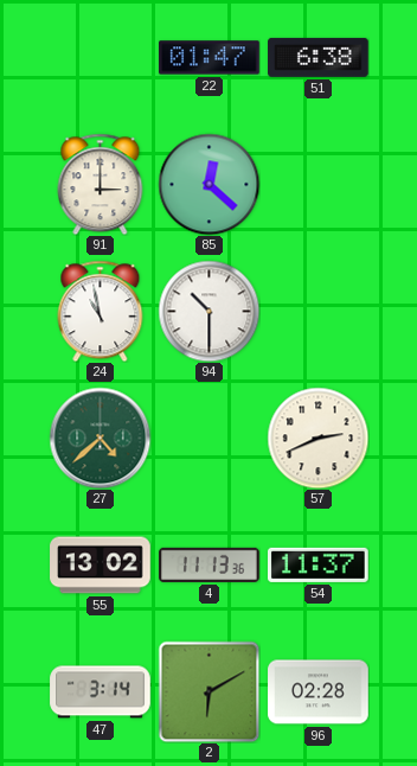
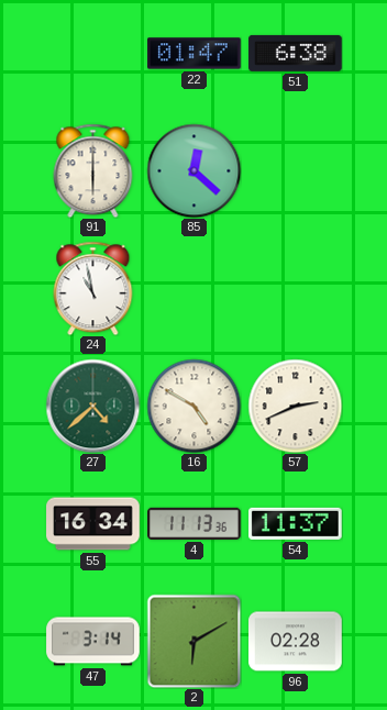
91: 3:00 -> 6:00 (93, 170)
94: 10:30 -> none (208, 311)
16: none -> 4:50 (193, 406)
55: 13:02 -> 16:34 (93, 524)
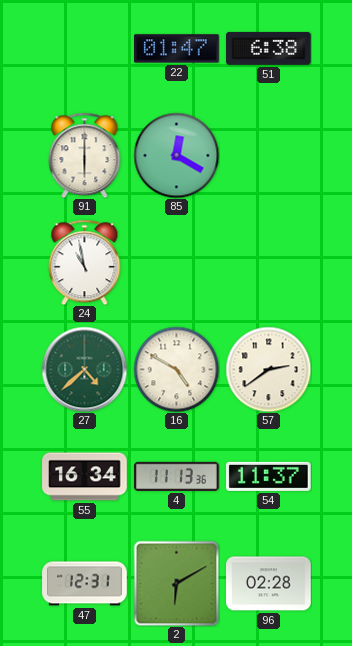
85: 12:22 -> 12:20 (176, 155)
57: 2:41 -> 2:39 (268, 369)
47: 3:14 -> 12:31 (85, 584)
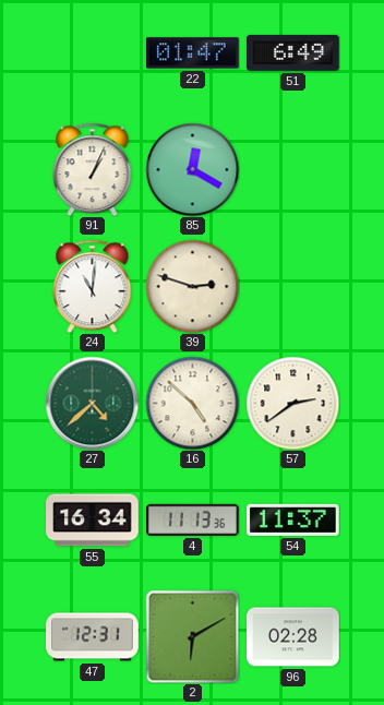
51: 6:38 -> 6:49 (293, 52)
91: 6:00 -> 1:04 (93, 169)
24: 10:58 -> 11:01 (93, 286)
39: none -> 2:48 (192, 286)
16: 4:50 -> 4:52 (192, 403)
